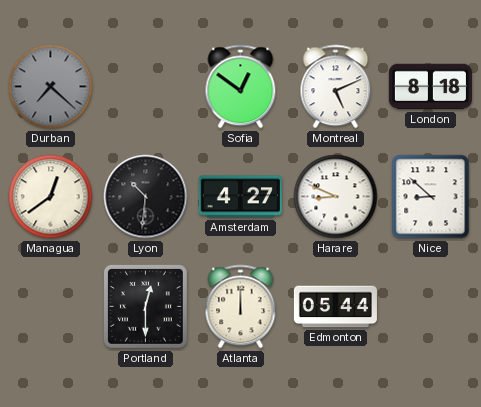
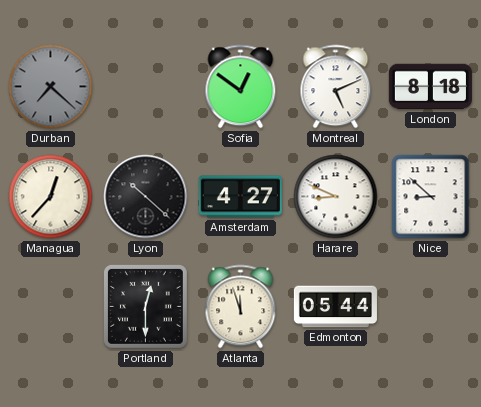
Managua: 12:39 -> 12:37 (51, 197)
Lyon: 10:31 -> 10:22 (146, 197)
Atlanta: 12:00 -> 11:57 (241, 307)
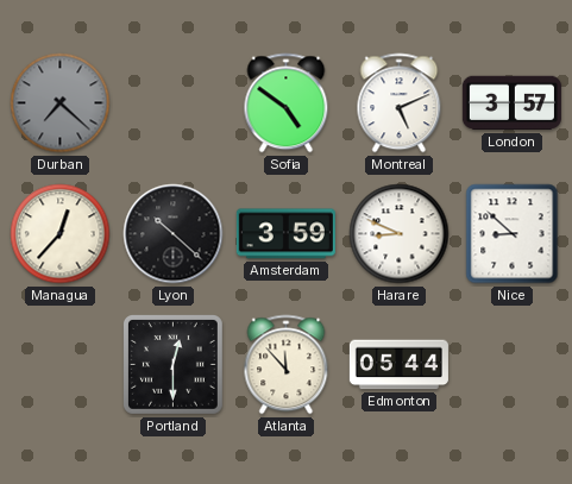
Sofia: 12:51 -> 4:51 (287, 103)
London: 8:18 -> 3:57 (511, 103)
Amsterdam: 4:27 -> 3:59 (285, 234)
Atlanta: 11:57 -> 11:53 (287, 365)
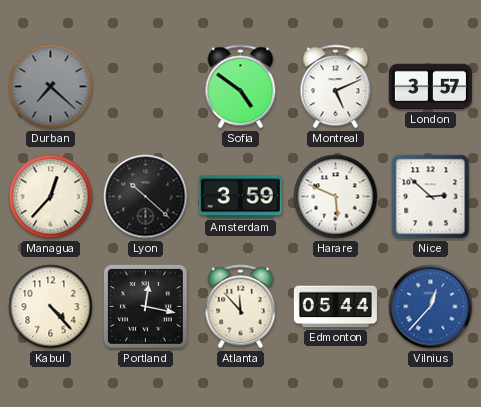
Harare: 8:49 -> 5:49 (336, 197)
Nice: 8:52 -> 2:52 (431, 197)
Kabul: none -> 4:23 (51, 307)
Portland: 12:30 -> 12:17 (146, 307)
Vilnius: none -> 12:37 (431, 307)
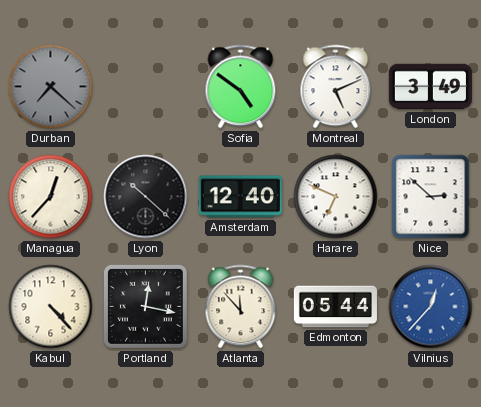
London: 3:57 -> 3:49 (430, 87)
Amsterdam: 3:59 -> 12:40 (240, 197)
Harare: 5:49 -> 6:49 (336, 197)
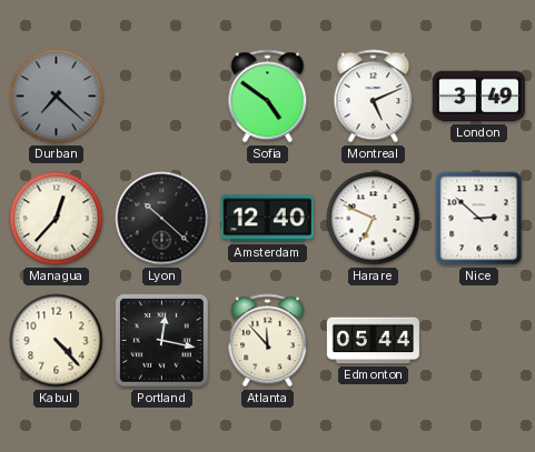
Vilnius: 12:37 -> none (431, 307)
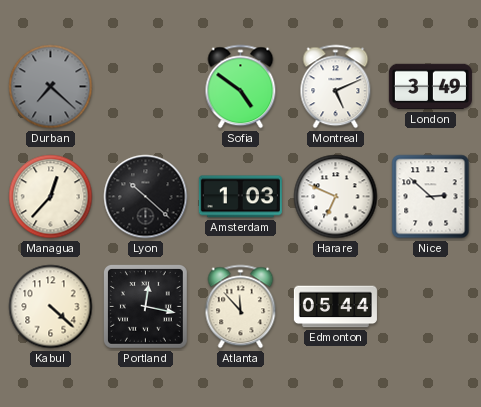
Amsterdam: 12:40 -> 1:03 (240, 197)
Kabul: 4:23 -> 4:22 (51, 307)
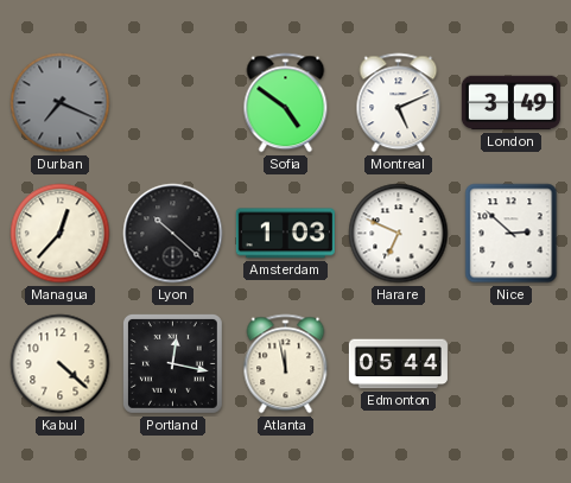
Durban: 7:22 -> 7:19 (61, 103)
Atlanta: 11:53 -> 11:58 (286, 364)
